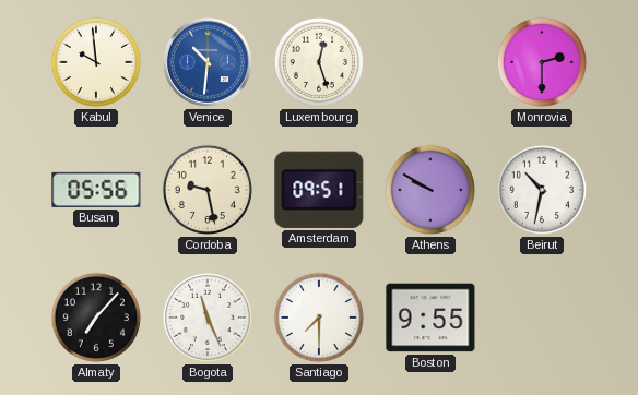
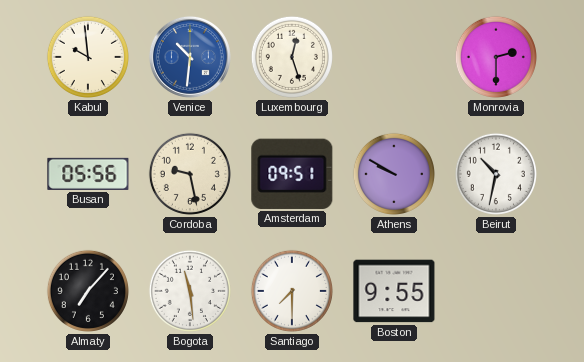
Bogota: 11:26 -> 11:29 (190, 291)
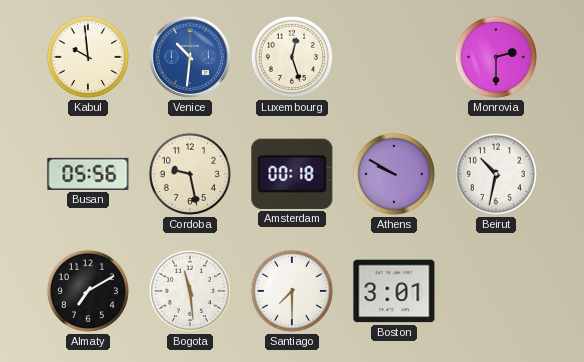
Amsterdam: 09:51 -> 00:18 (292, 174)
Almaty: 7:07 -> 7:10 (88, 291)
Boston: 9:55 -> 3:01 (394, 291)
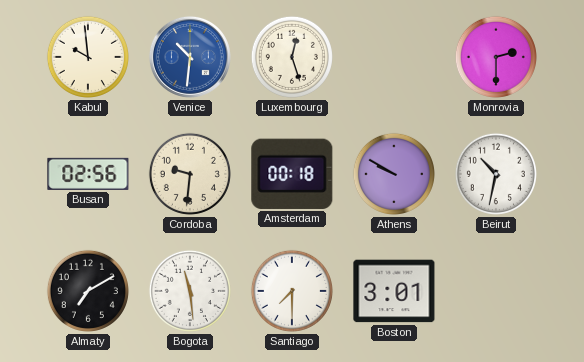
Busan: 05:56 -> 02:56 (88, 174)
Cordoba: 9:28 -> 9:31 (190, 174)
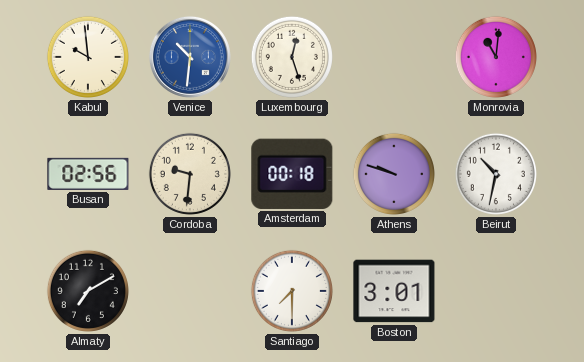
Monrovia: 2:30 -> 11:01 (496, 57)
Athens: 9:50 -> 9:48 (394, 174)
Bogota: 11:29 -> none (190, 291)
